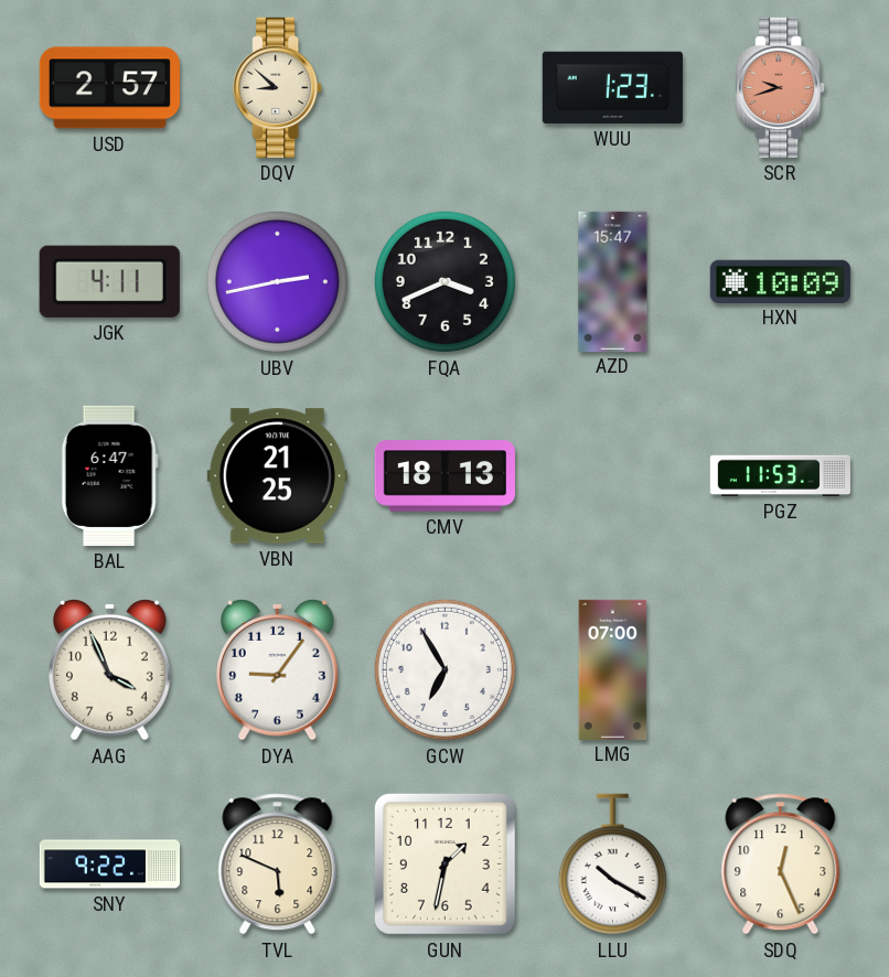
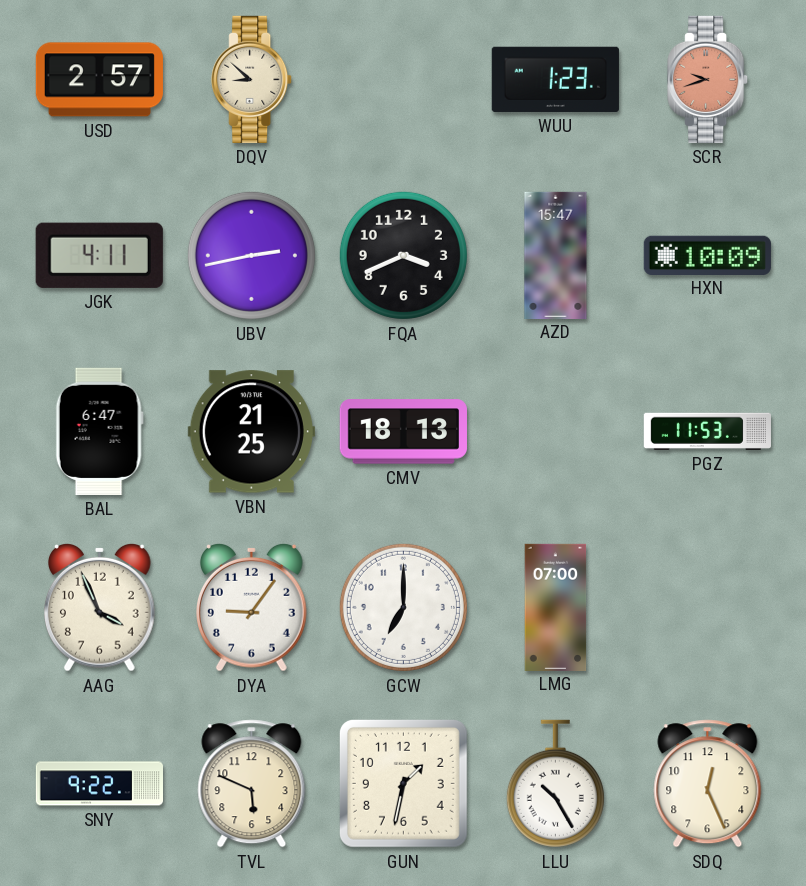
GCW: 6:55 -> 7:00 (403, 607)
LLU: 10:20 -> 10:25 (555, 784)
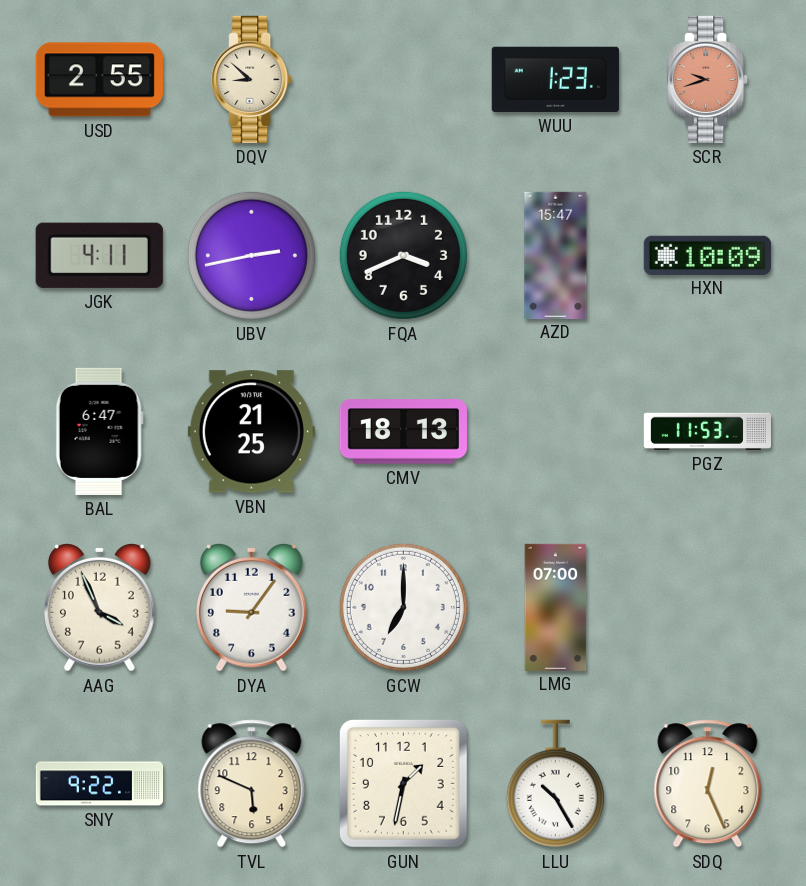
USD: 2:57 -> 2:55 (99, 80)
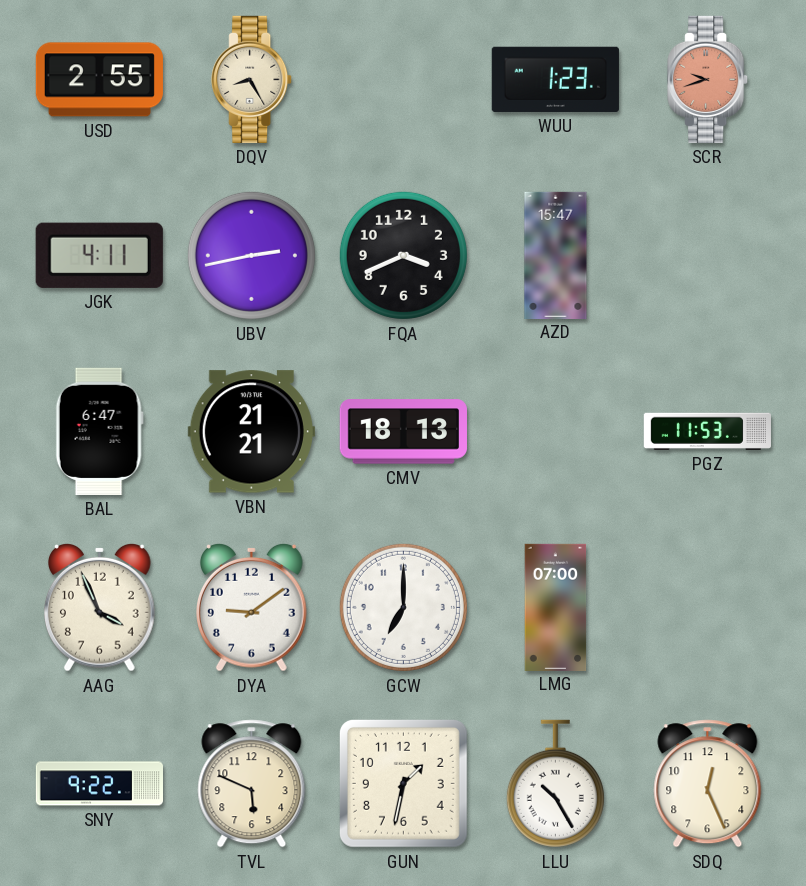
DQV: 8:52 -> 8:25 (252, 79)
HXN: 10:09 -> none (707, 255)
VBN: 21:25 -> 21:21 (251, 432)
DYA: 9:06 -> 9:09 (252, 607)
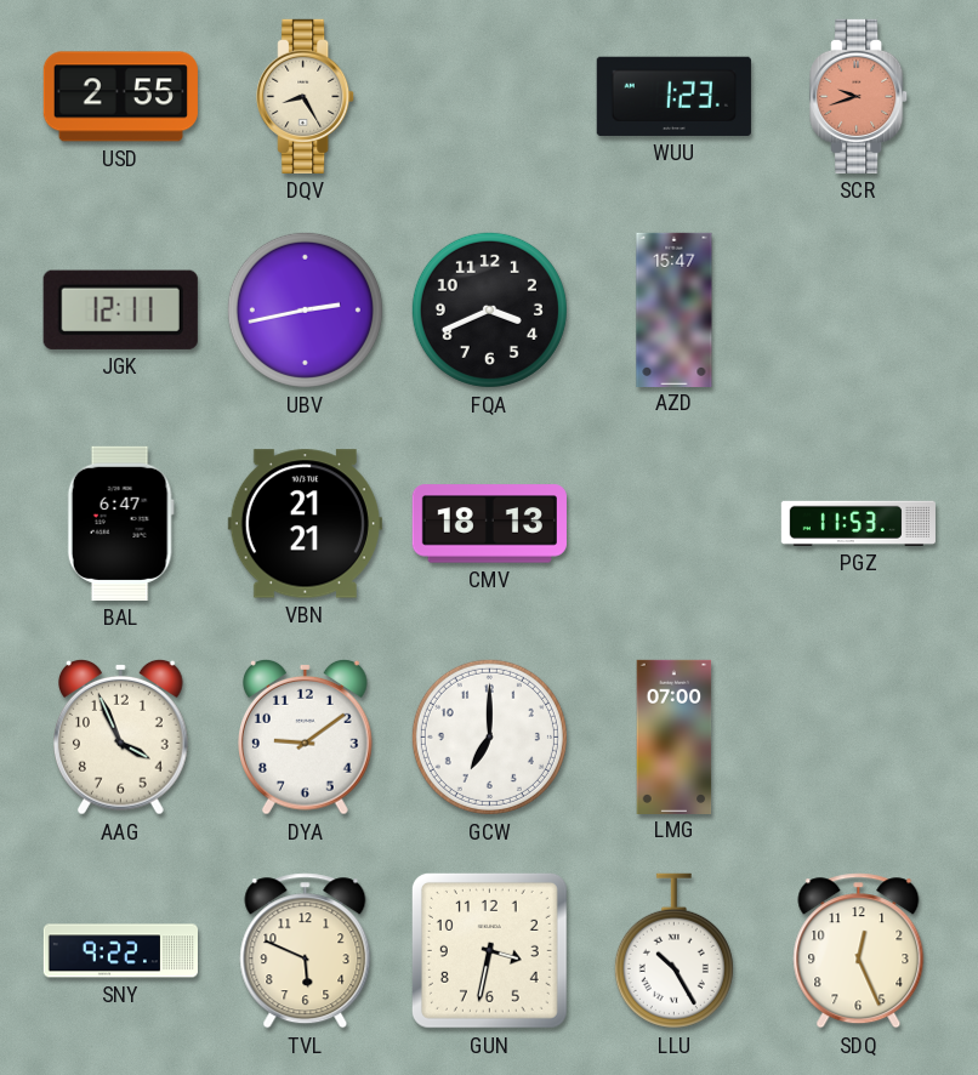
JGK: 4:11 -> 12:11 (120, 309)
GUN: 1:32 -> 3:32 (489, 950)
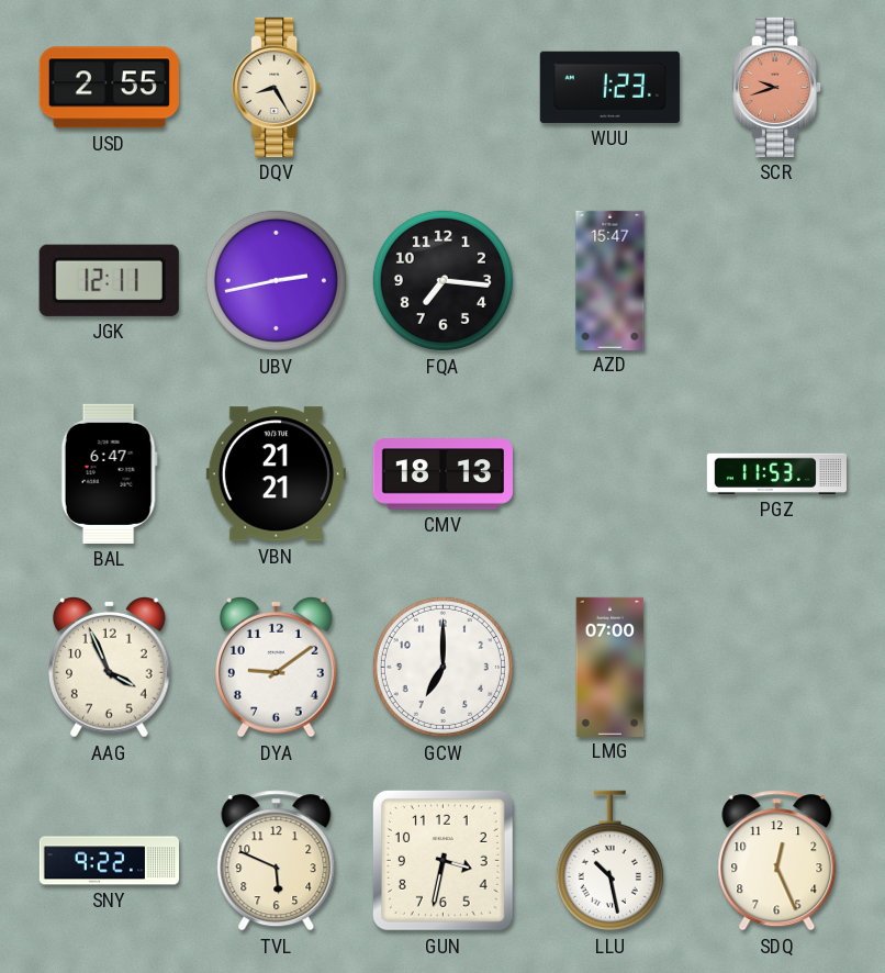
FQA: 3:41 -> 7:16 (442, 280)
LLU: 10:25 -> 10:28 (609, 861)
